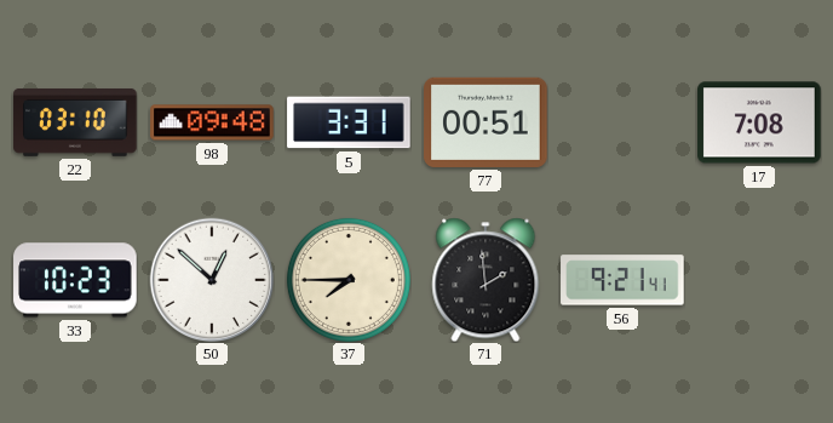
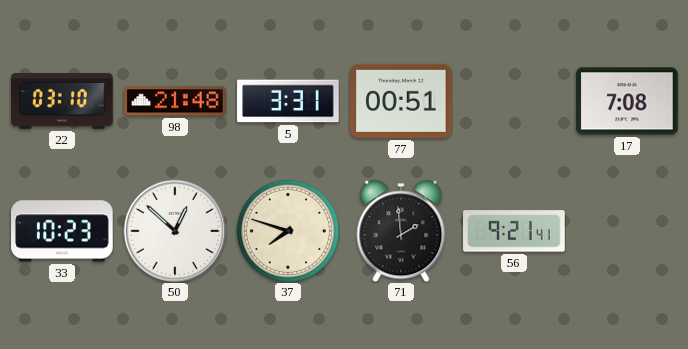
98: 09:48 -> 21:48 (175, 101)
37: 7:45 -> 7:48 (288, 231)
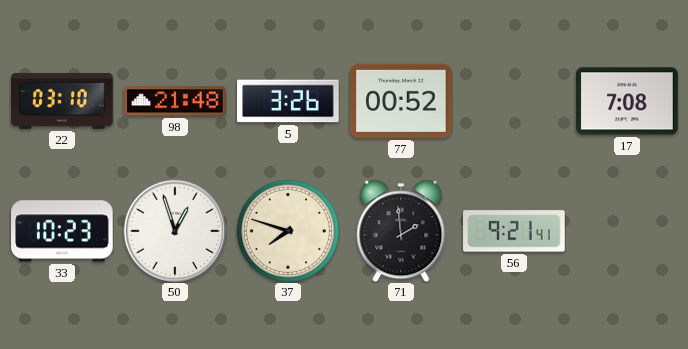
5: 3:31 -> 3:26 (288, 101)
77: 00:51 -> 00:52 (401, 101)
50: 12:52 -> 12:57 (175, 231)
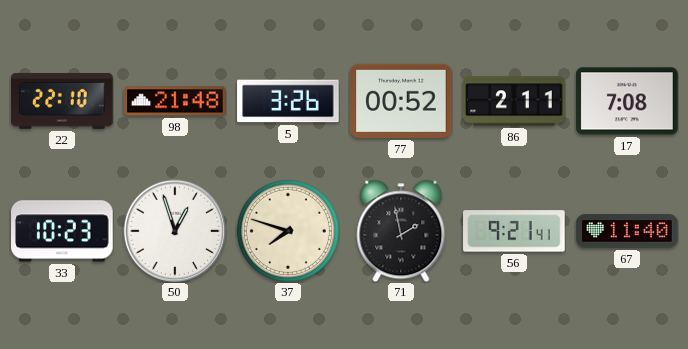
22: 03:10 -> 22:10 (62, 101)
86: none -> 2:11 (514, 101)
71: 1:59 -> 1:58 (401, 231)
67: none -> 11:40 (627, 231)
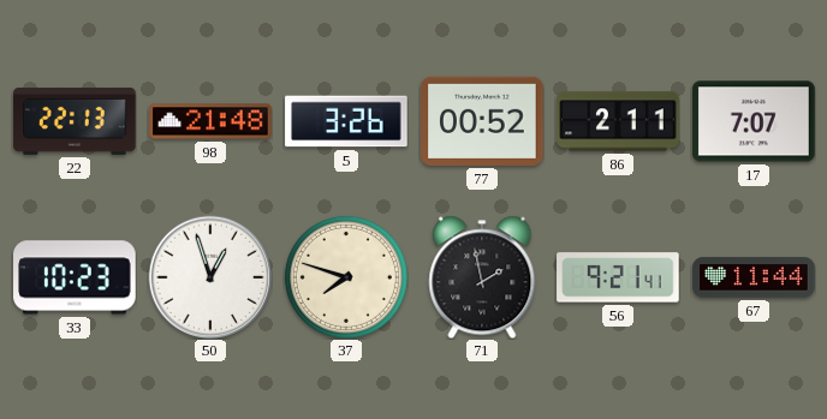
22: 22:10 -> 22:13 (75, 121)
17: 7:08 -> 7:07 (754, 121)
67: 11:40 -> 11:44 (754, 277)
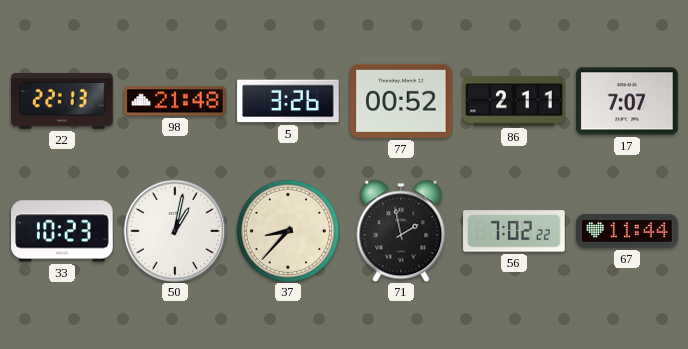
50: 12:57 -> 1:02 (175, 231)
37: 7:48 -> 8:37 (288, 231)
56: 9:21 -> 7:02 (514, 231)
